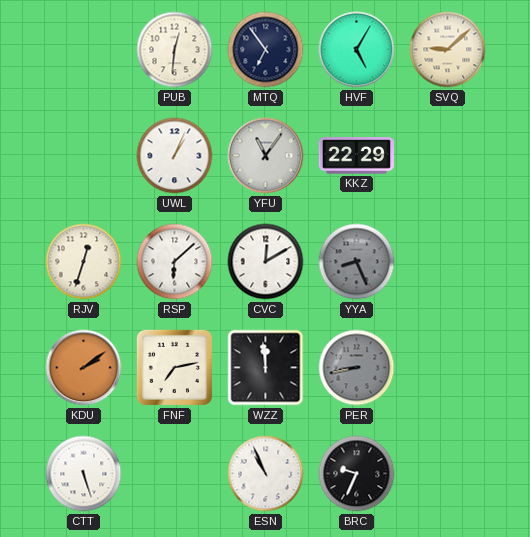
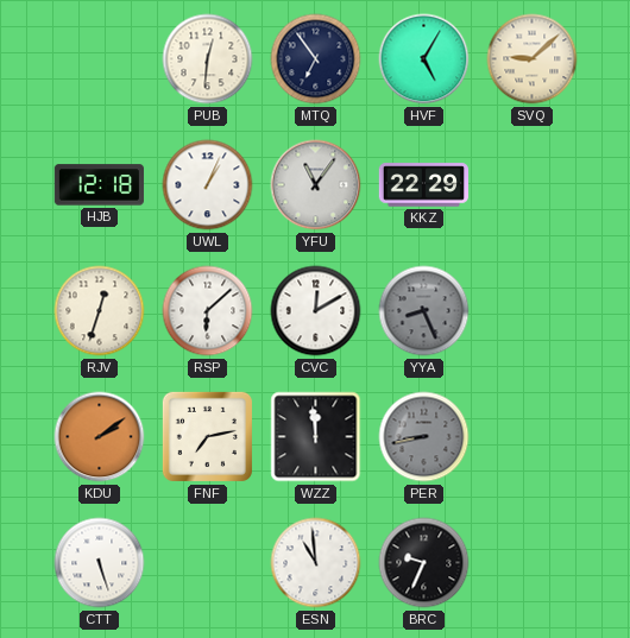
HJB: none -> 12:18 (99, 185)
ESN: 10:56 -> 10:59 (316, 563)
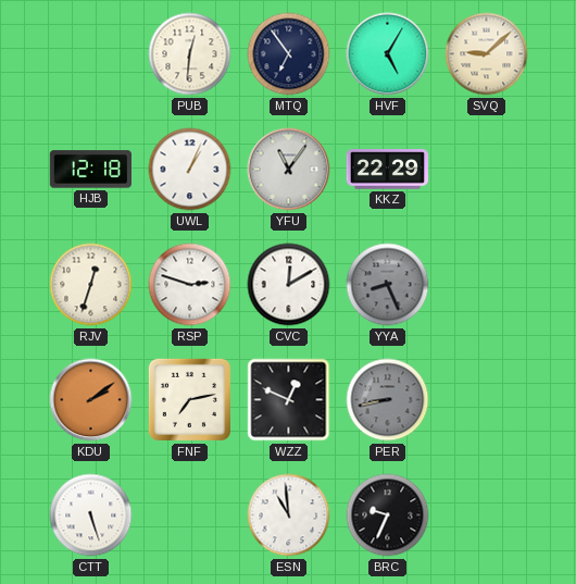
RSP: 6:08 -> 2:48 (190, 285)
WZZ: 11:59 -> 12:49 (289, 400)
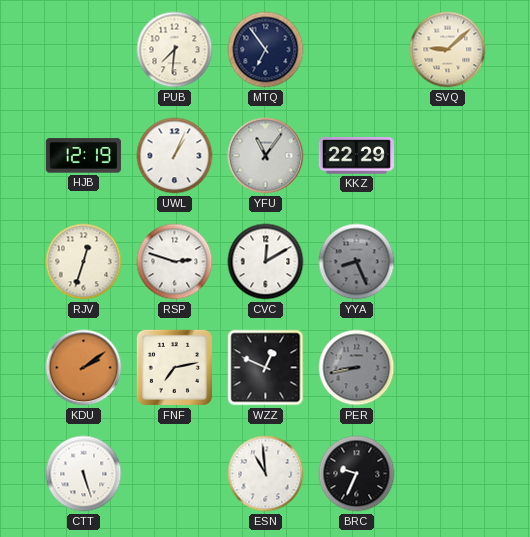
PUB: 12:31 -> 7:31 (175, 50)
HVF: 5:05 -> none (388, 54)
HJB: 12:18 -> 12:19 (83, 156)
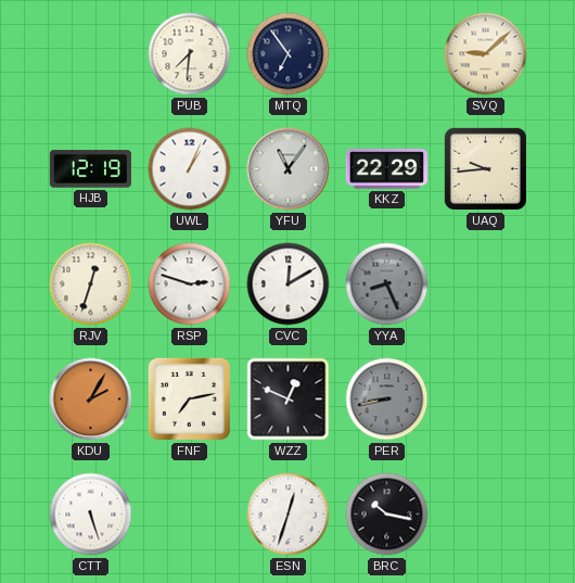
UAQ: none -> 9:44 (485, 168)
KDU: 2:09 -> 2:05 (91, 400)
ESN: 10:59 -> 12:33 (289, 515)
BRC: 9:34 -> 10:17 (387, 515)
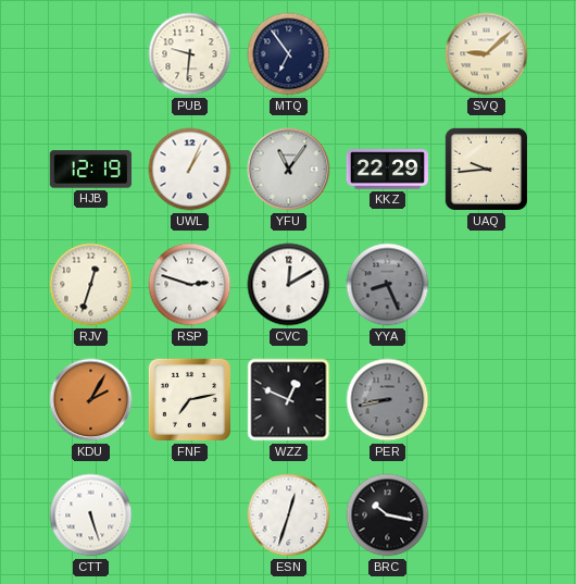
PUB: 7:31 -> 9:31 (190, 54)
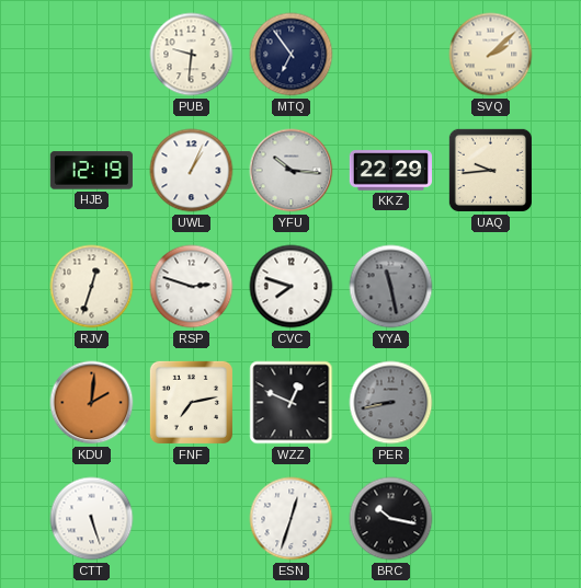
SVQ: 9:08 -> 2:08 (491, 55)
YFU: 11:06 -> 10:16 (292, 171)
CVC: 12:10 -> 7:48 (292, 287)
YYA: 8:26 -> 11:28 (391, 287)
KDU: 2:05 -> 2:01 (92, 403)
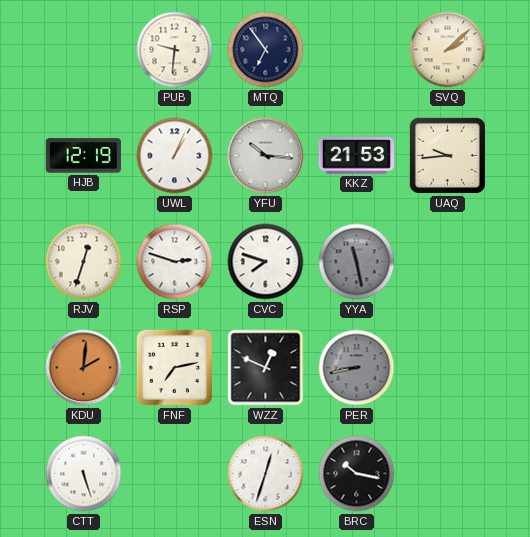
KKZ: 22:29 -> 21:53 (356, 156)
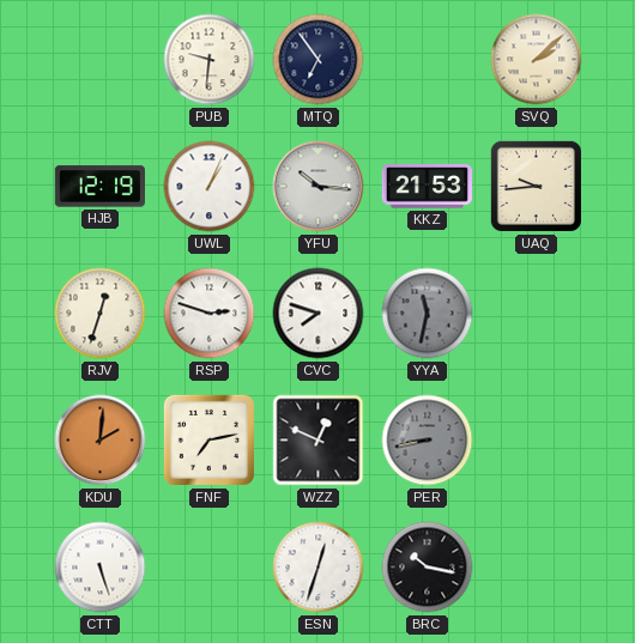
YYA: 11:28 -> 11:32 (428, 314)
